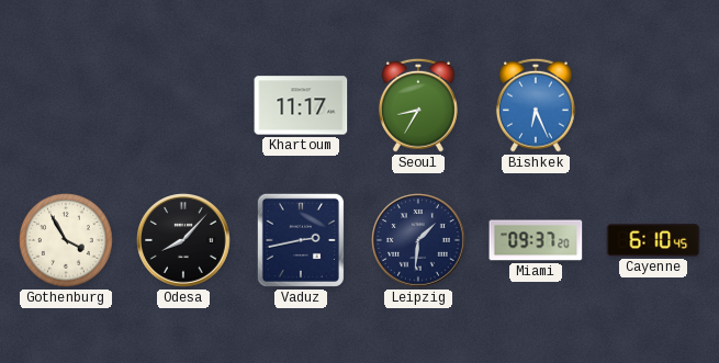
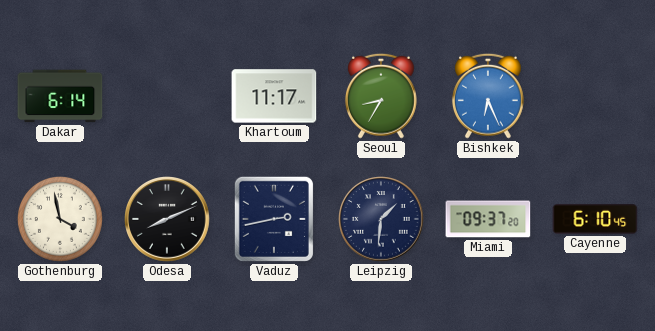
Dakar: none -> 6:14 (60, 96)
Gothenburg: 3:55 -> 3:58 (60, 219)
Odesa: 8:07 -> 8:11 (167, 219)
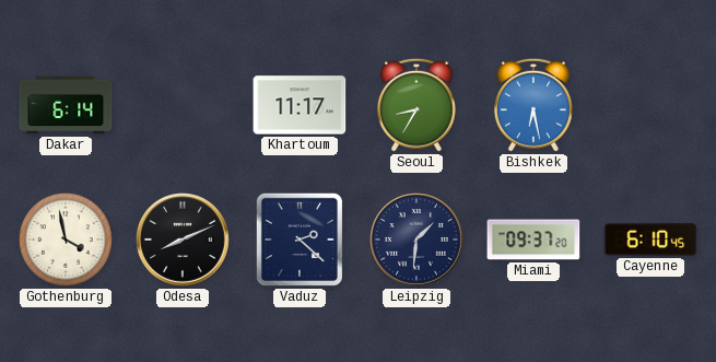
Bishkek: 6:26 -> 6:28 (533, 105)
Vaduz: 2:43 -> 2:22 (300, 240)
